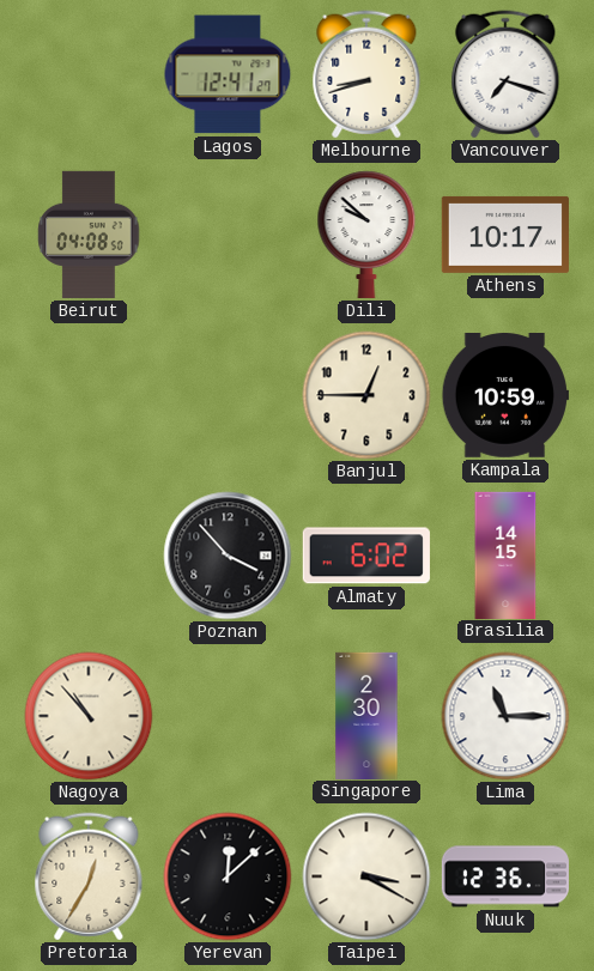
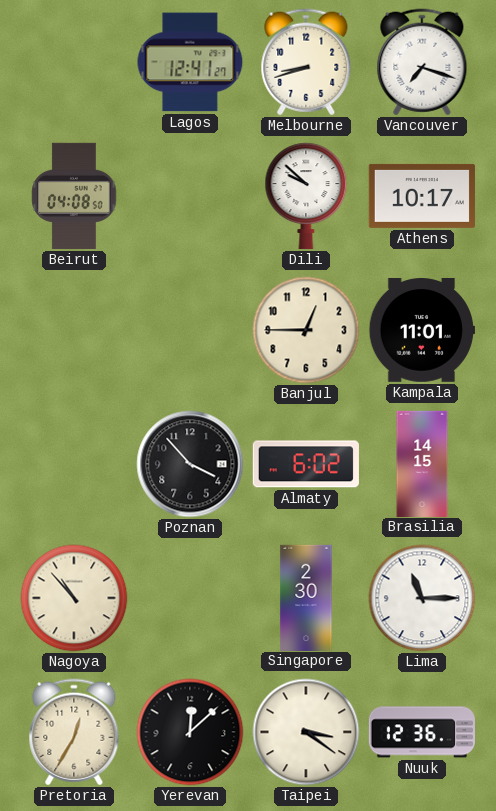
Kampala: 10:59 -> 11:01 (422, 331)
Taipei: 3:20 -> 3:21 (306, 732)
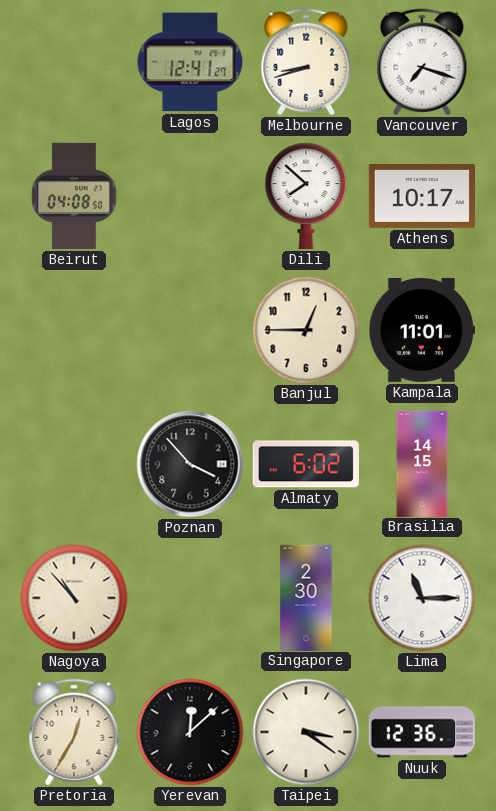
Dili: 9:52 -> 7:52 (306, 196)
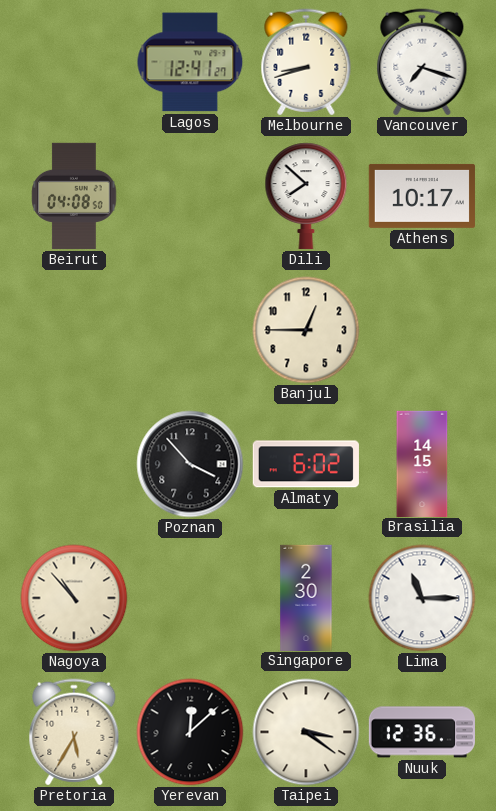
Kampala: 11:01 -> none (422, 331)
Pretoria: 12:35 -> 5:35 (74, 732)
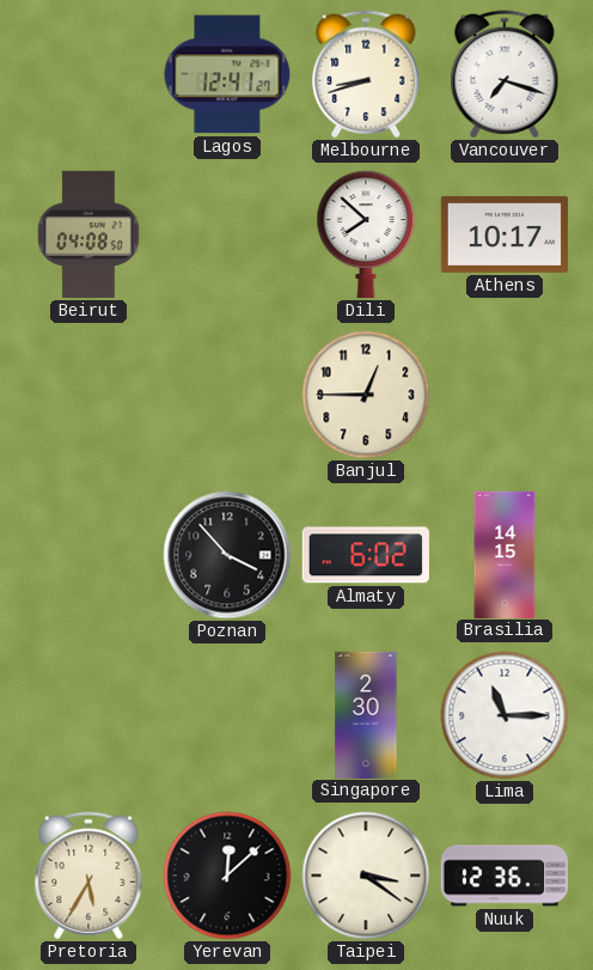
Nagoya: 10:53 -> none (74, 598)
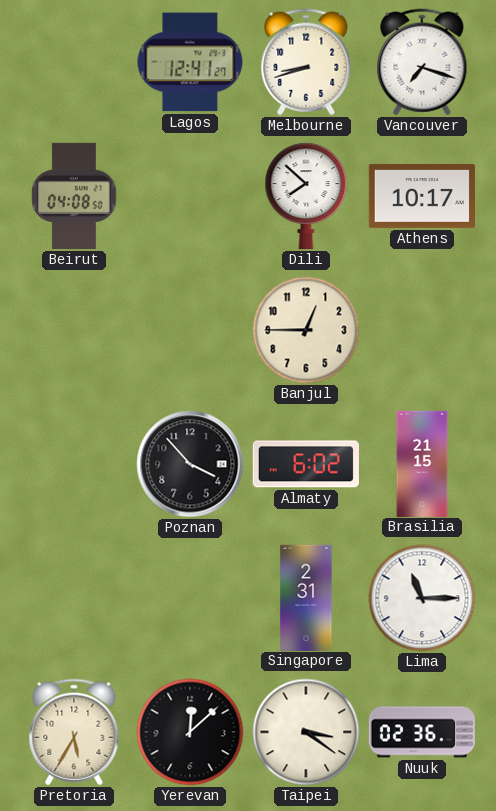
Brasilia: 14:15 -> 21:15 (422, 463)
Singapore: 2:30 -> 2:31 (306, 597)
Nuuk: 12:36 -> 02:36 (422, 732)
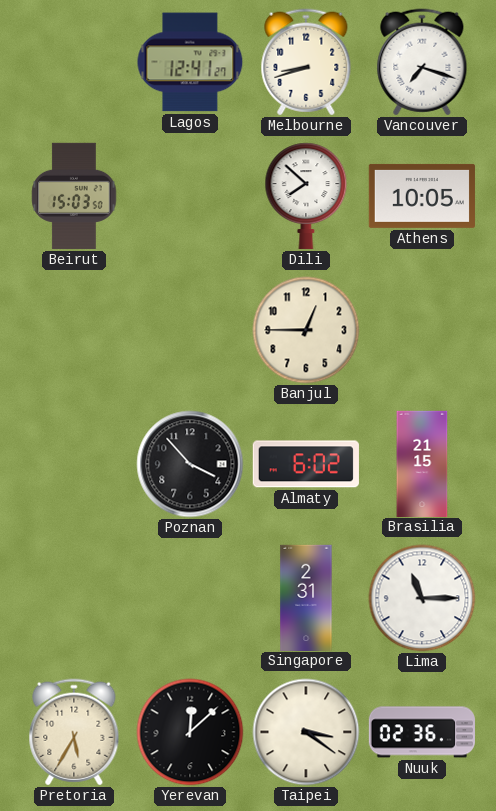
Beirut: 04:08 -> 15:03 (74, 196)
Athens: 10:17 -> 10:05 (422, 196)
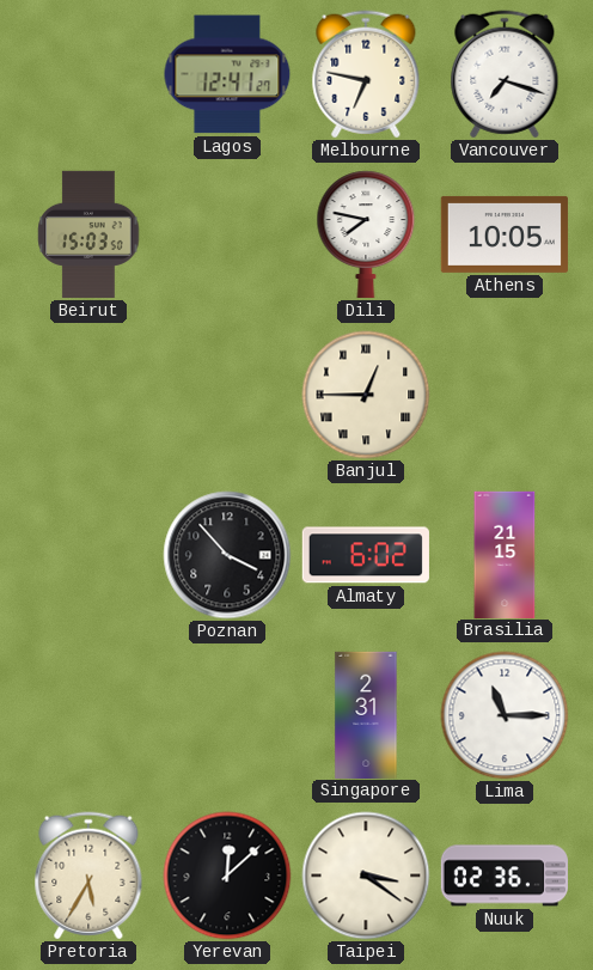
Melbourne: 8:42 -> 6:47 (366, 74)
Dili: 7:52 -> 7:47 (366, 234)
Banjul numerals: Arabic -> Roman (366, 395)
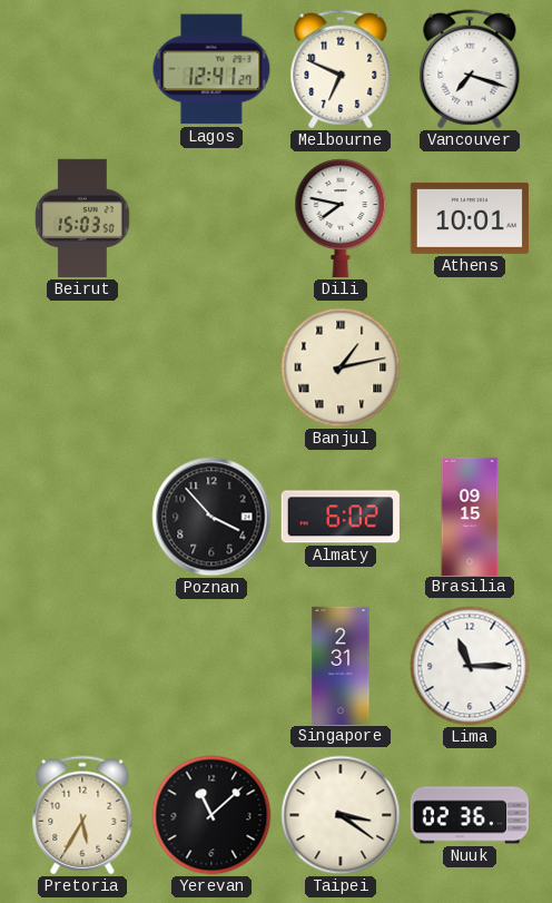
Melbourne: 6:47 -> 6:49 (341, 69)
Athens: 10:05 -> 10:01 (470, 218)
Banjul: 12:45 -> 1:13 (341, 367)
Brasilia: 21:15 -> 09:15 (470, 516)
Yerevan: 12:08 -> 11:08 (211, 815)
